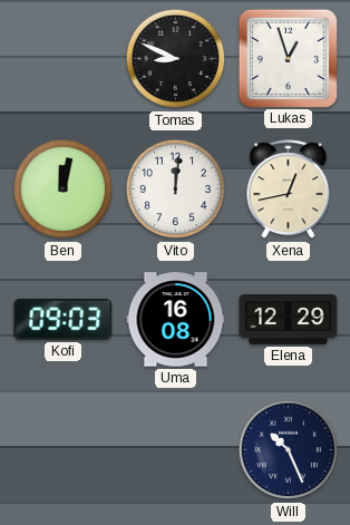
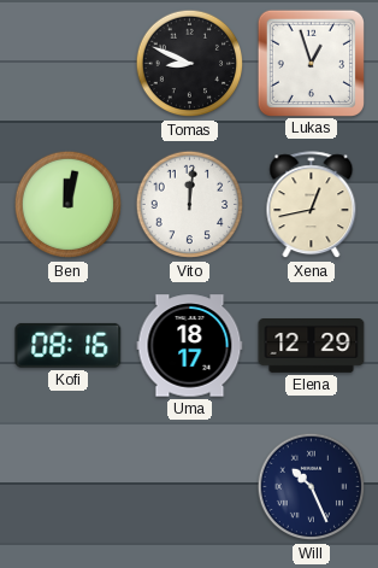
Kofi: 09:03 -> 08:16 (69, 345)
Uma: 16:08 -> 18:17 (190, 346)
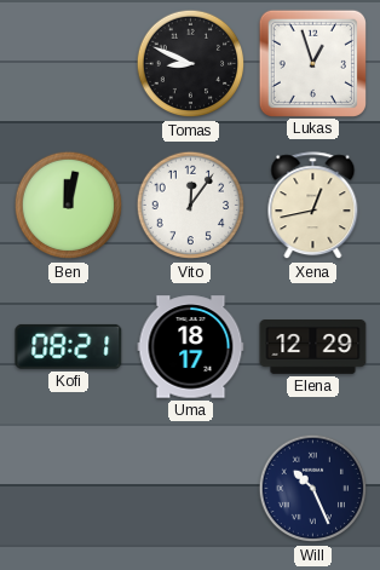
Vito: 12:01 -> 12:06 (191, 206)
Kofi: 08:16 -> 08:21 (69, 346)
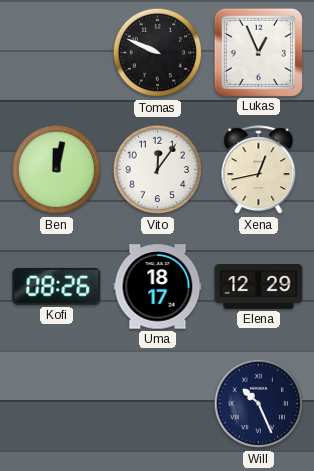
Tomas: 8:49 -> 9:49 (158, 53)
Lukas: 12:57 -> 12:56 (258, 52)
Kofi: 08:21 -> 08:26 (57, 286)
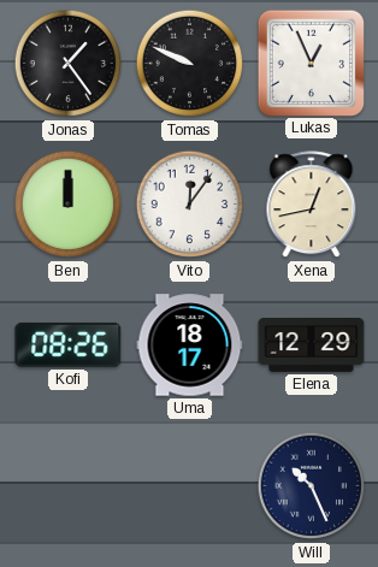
Jonas: none -> 1:24 (69, 64)
Ben: 12:02 -> 12:00 (69, 205)
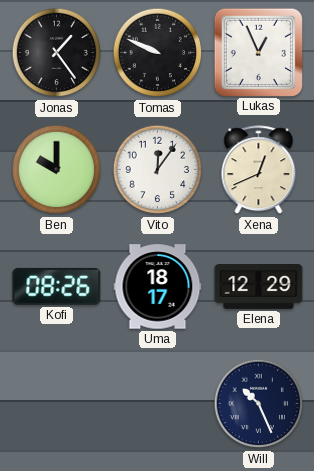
Ben: 12:00 -> 10:00 (57, 170)
Xena: 12:43 -> 12:41 (259, 170)
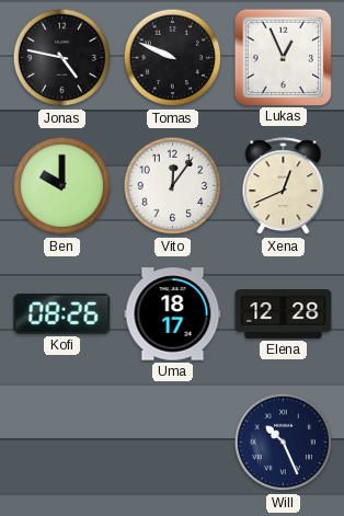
Jonas: 1:24 -> 4:47 (62, 58)
Elena: 12:29 -> 12:28 (284, 314)
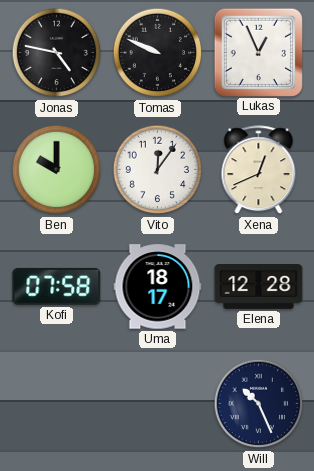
Kofi: 08:26 -> 07:58 (57, 286)
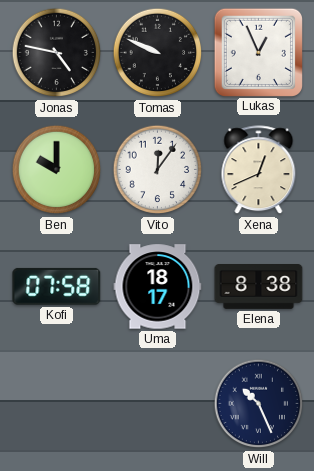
Elena: 12:28 -> 8:38 (259, 287)
